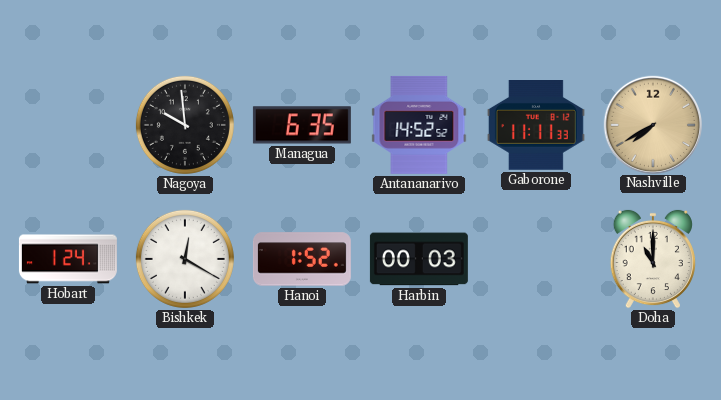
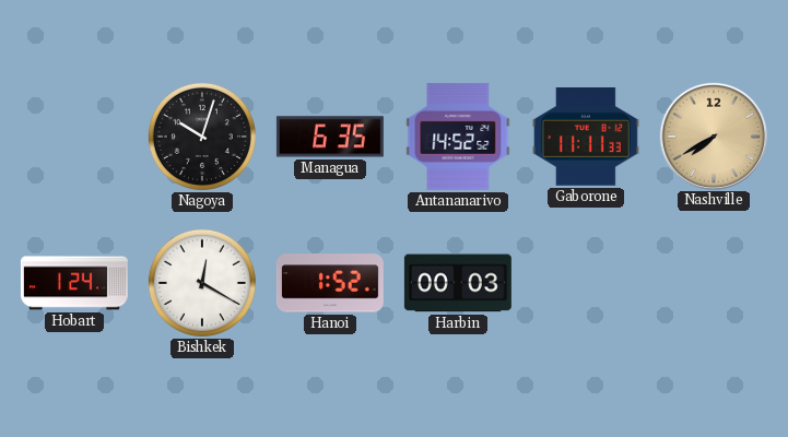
Nagoya: 9:59 -> 10:03 (202, 137)
Doha: 11:00 -> none (653, 259)
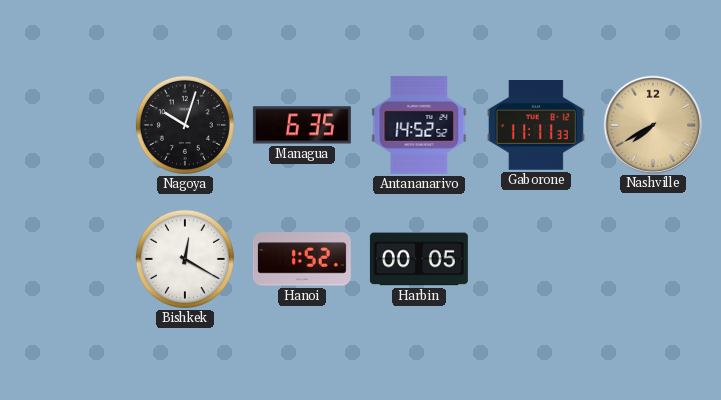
Hobart: 1:24 -> none (74, 283)
Harbin: 00:03 -> 00:05 (419, 259)
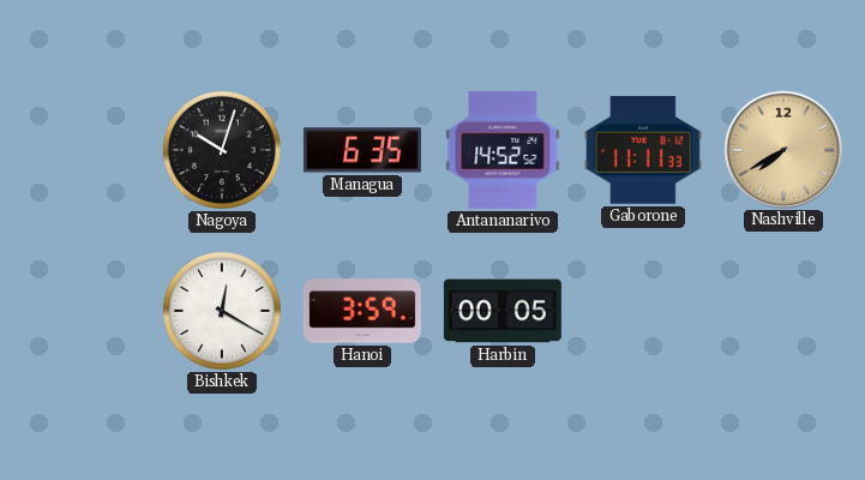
Hanoi: 1:52 -> 3:59 (362, 311)
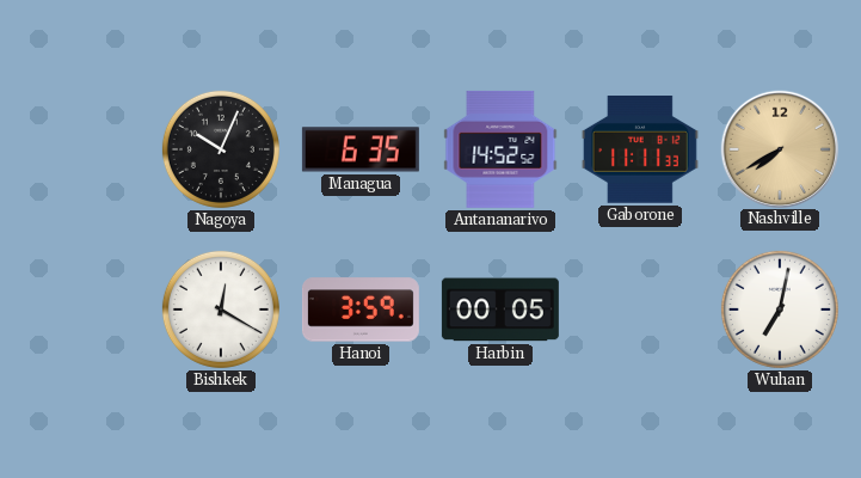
Nagoya: 10:03 -> 10:04 (221, 149)
Wuhan: none -> 7:02 (780, 310)
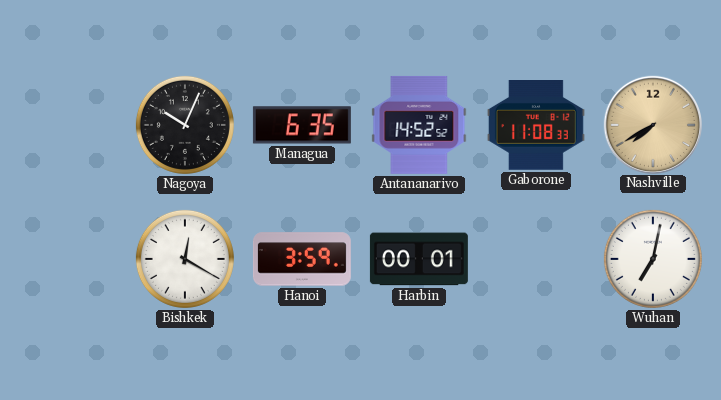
Gaborone: 11:11 -> 11:08 (536, 126)
Harbin: 00:05 -> 00:01 (419, 259)
